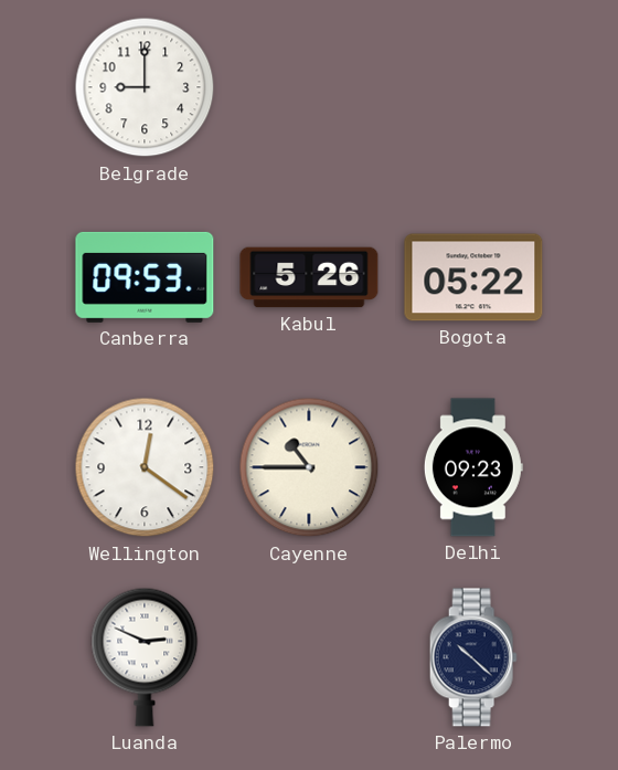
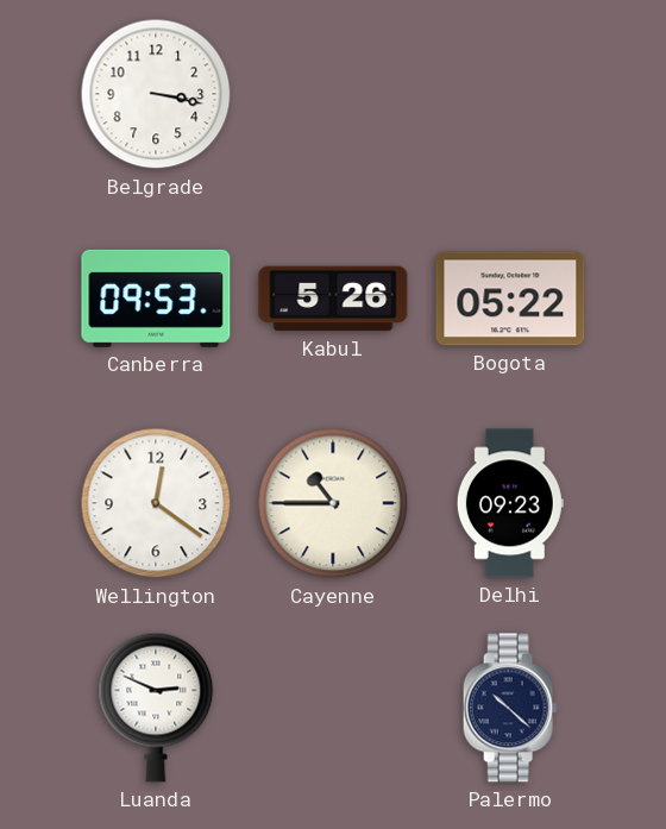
Belgrade: 9:00 -> 3:17 (156, 94)
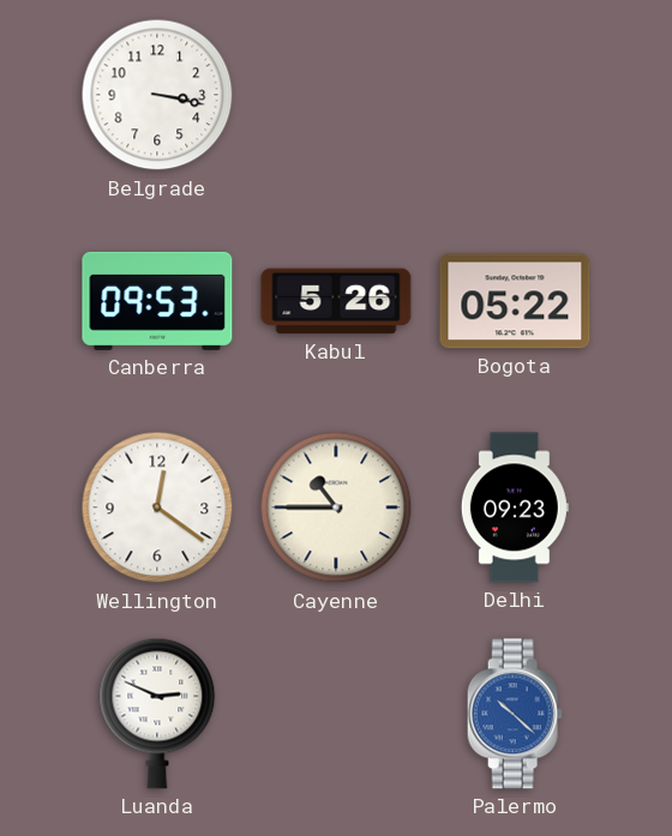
Palermo dial: navy -> blue (515, 714)
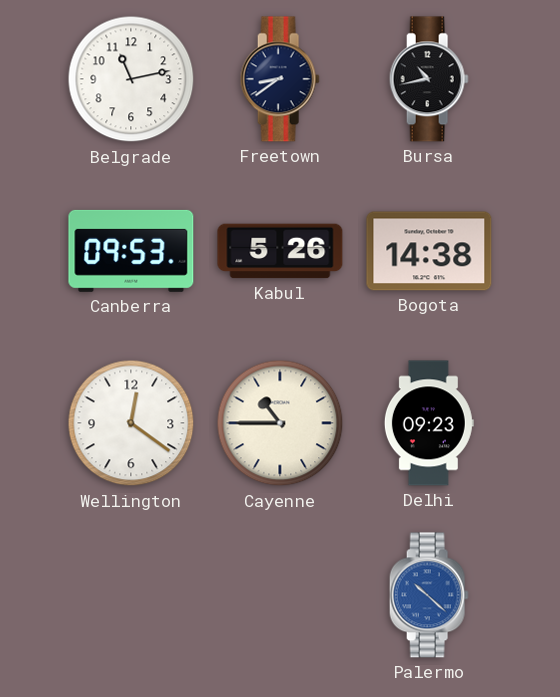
Belgrade: 3:17 -> 11:13 (131, 79)
Freetown: none -> 8:39 (280, 79)
Bursa: none -> 10:43 (429, 79)
Bogota: 05:22 -> 14:38 (429, 251)
Luanda: 2:49 -> none (157, 714)
